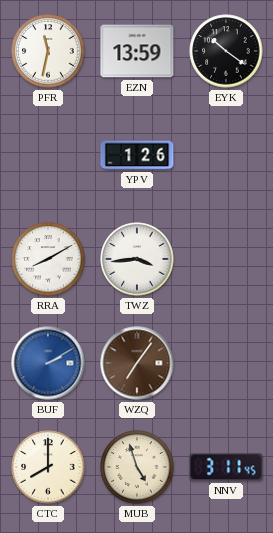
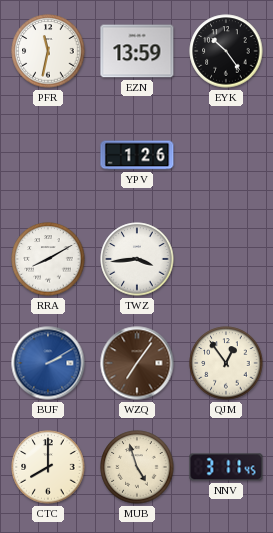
EYK: 10:21 -> 10:24 (226, 51)
QJM: none -> 12:54 (226, 363)
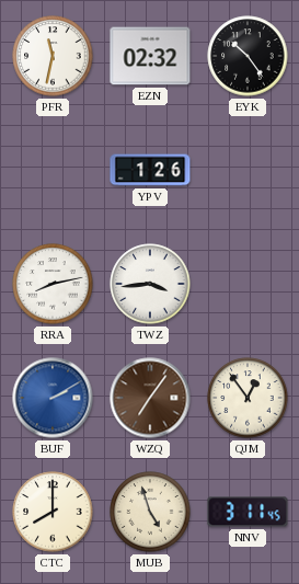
EZN: 13:59 -> 02:32 (150, 56)
RRA: 8:10 -> 8:13 (53, 284)
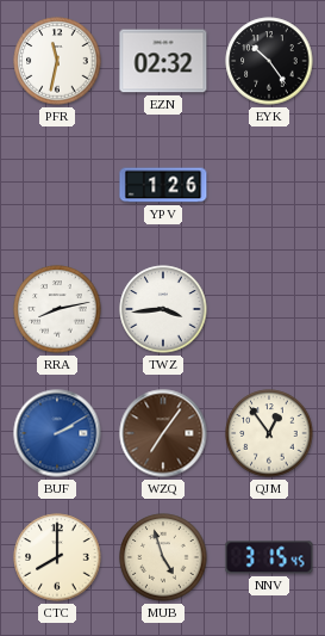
NNV: 3:11 -> 3:15 (269, 557)
